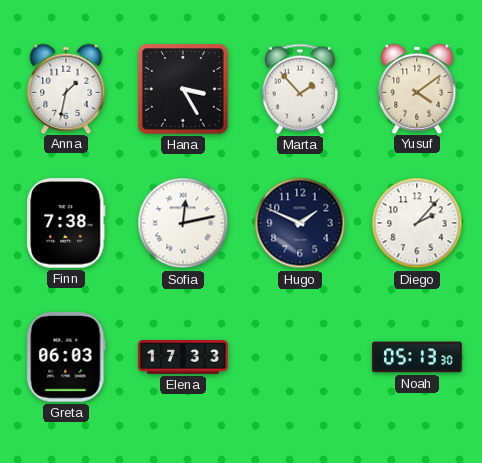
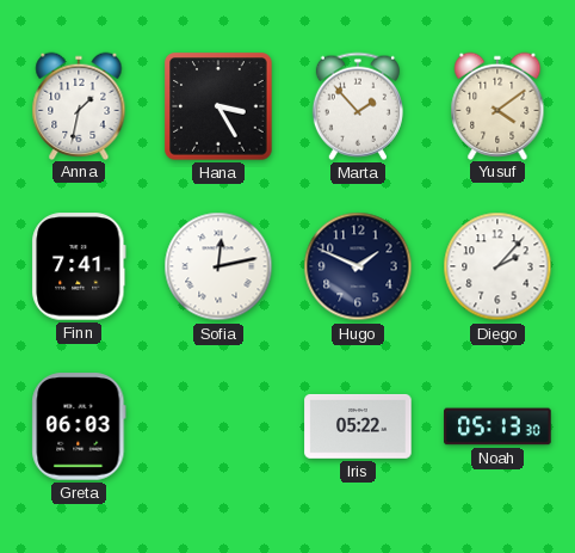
Finn: 7:38 -> 7:41 (79, 266)
Elena: 17:33 -> none (183, 358)
Iris: none -> 05:22 (358, 426)
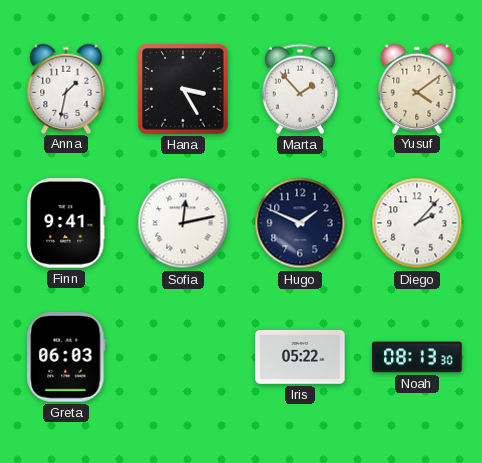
Finn: 7:41 -> 9:41 (66, 223)
Noah: 05:13 -> 08:13 (417, 357)
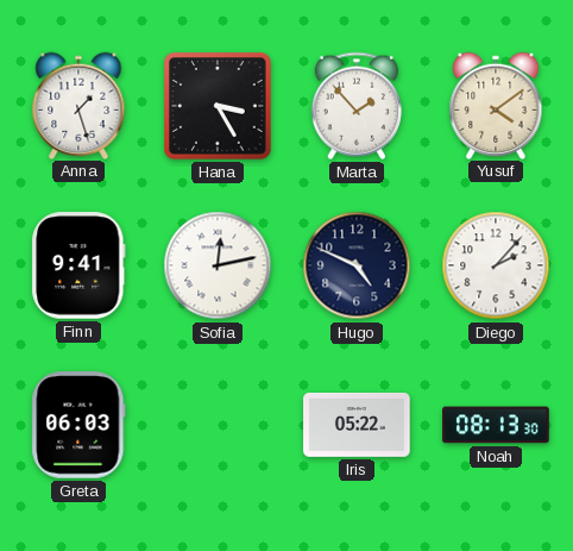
Anna: 1:32 -> 1:27 (78, 105)
Hugo: 1:49 -> 4:49 (357, 265)
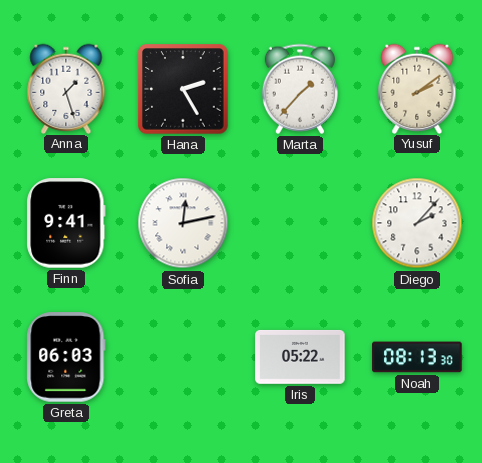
Hana: 3:25 -> 2:25 (183, 89)
Marta: 1:53 -> 1:37 (300, 89)
Yusuf: 4:09 -> 2:09 (417, 88)
Hugo: 4:49 -> none (357, 265)
